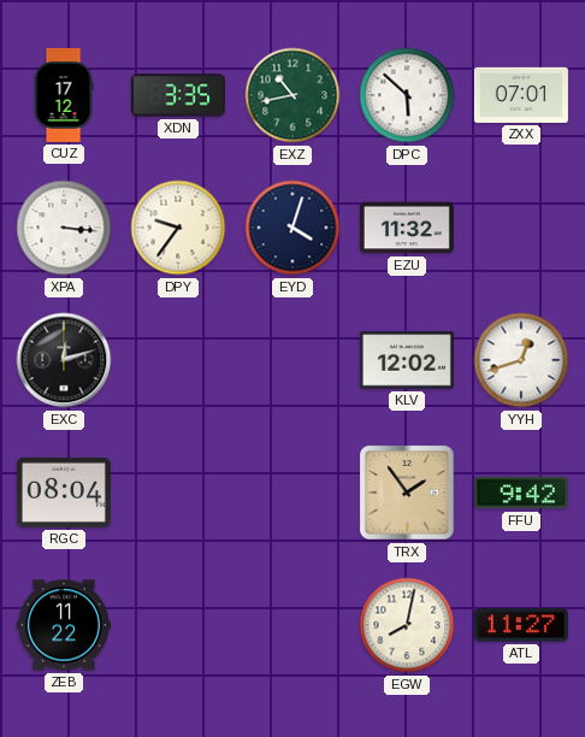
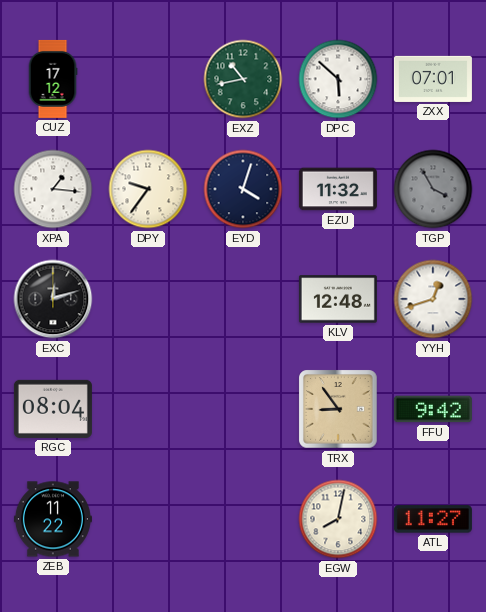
XDN: 3:35 -> none (178, 95)
XPA: 3:16 -> 1:16 (53, 189)
TGP: none -> 3:55 (433, 189)
KLV: 12:02 -> 12:48 (338, 299)
TRX: 1:54 -> 8:54 (338, 409)
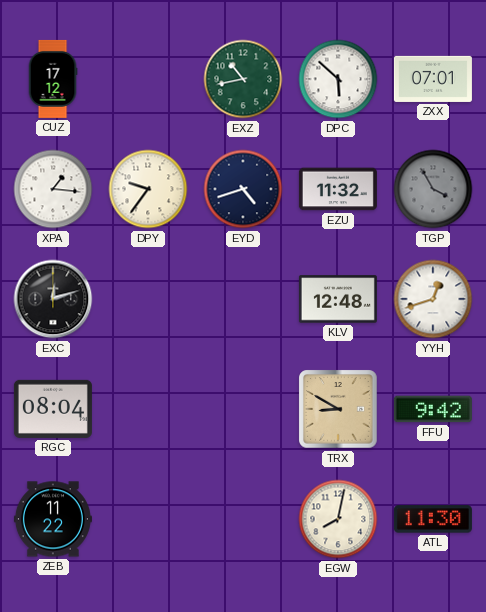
EYD: 4:03 -> 4:42 (243, 189)
TRX: 8:54 -> 8:50 (338, 409)
ATL: 11:27 -> 11:30 (433, 519)
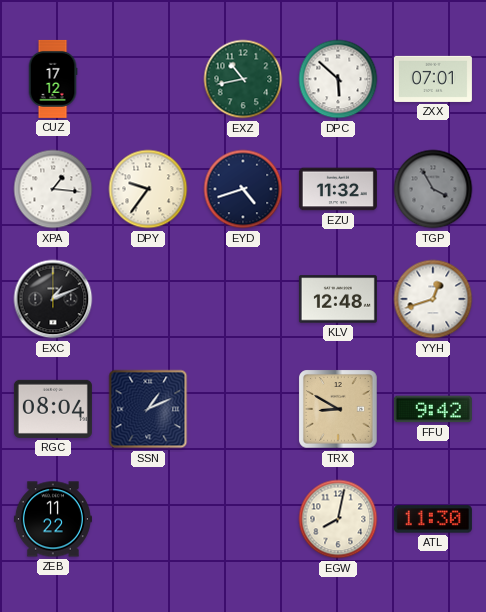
EXC: 12:12 -> 1:11 (53, 299)
SSN: none -> 1:11 (148, 409)
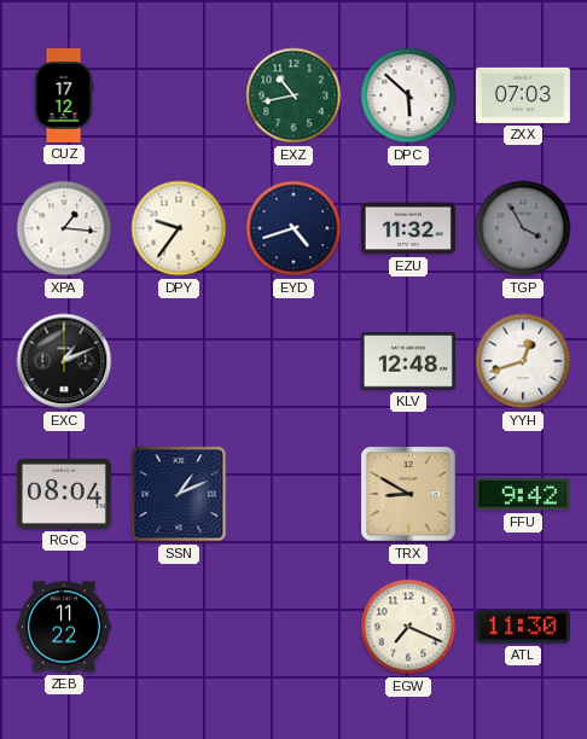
ZXX: 07:01 -> 07:03 (523, 95)
EGW: 8:02 -> 7:19 (408, 627)
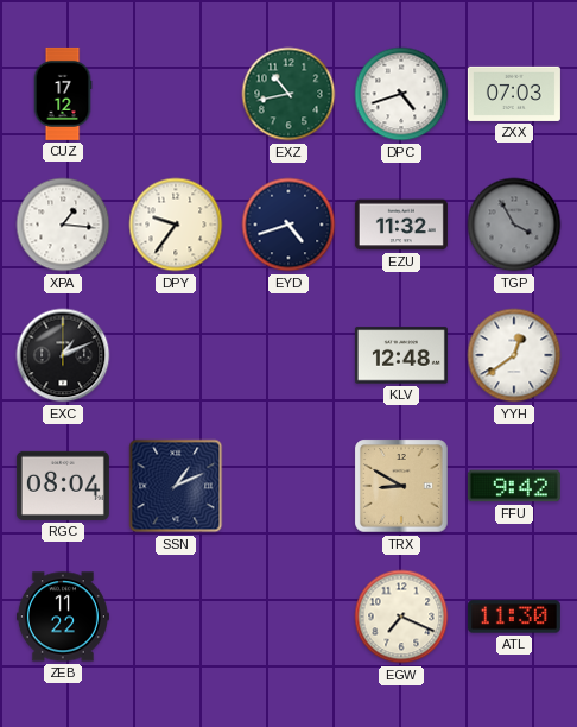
DPC: 5:52 -> 4:42 (401, 94)
YYH: 12:42 -> 12:39 (514, 355)
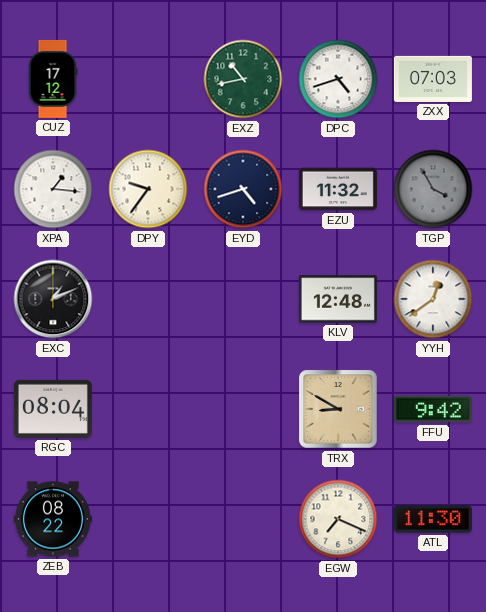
SSN: 1:11 -> none (176, 486)
ZEB: 11:22 -> 08:22 (53, 519)
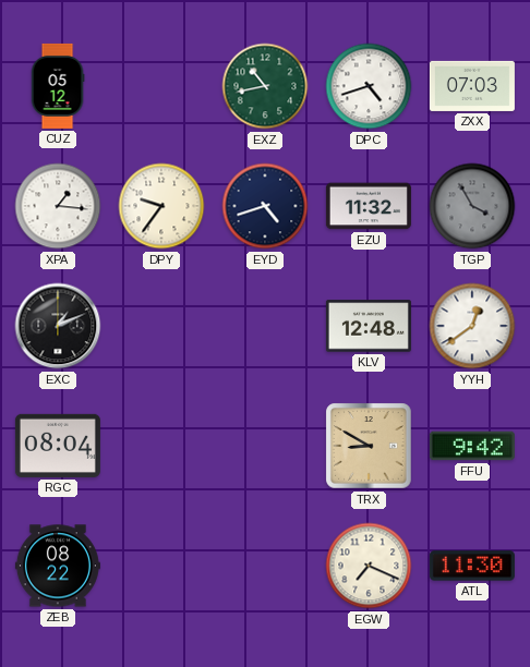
CUZ: 17:12 -> 05:12 (58, 86)
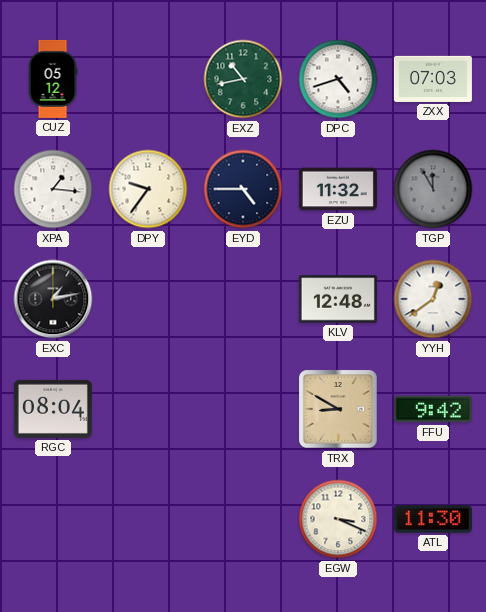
EYD: 4:42 -> 4:45 (243, 189)
TGP: 3:55 -> 11:55 (433, 189)
EXC: 1:11 -> 1:13 (53, 299)
ZEB: 08:22 -> none (58, 566)
EGW: 7:19 -> 3:19 (338, 519)
